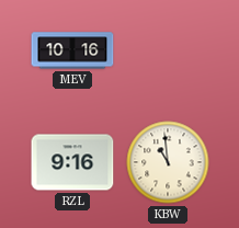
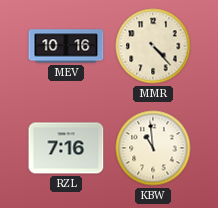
MMR: none -> 4:23 (153, 46)
RZL: 9:16 -> 7:16 (66, 148)
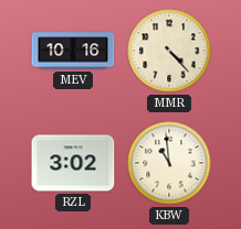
RZL: 7:16 -> 3:02 (73, 163)
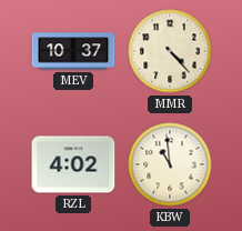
MEV: 10:16 -> 10:37 (73, 51)
RZL: 3:02 -> 4:02 (73, 164)
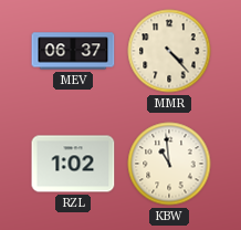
MEV: 10:37 -> 06:37 (73, 51)
RZL: 4:02 -> 1:02 (73, 164)
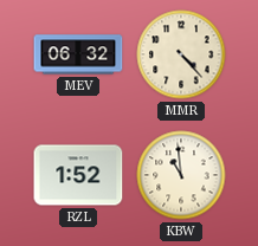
MEV: 06:37 -> 06:32 (78, 54)
RZL: 1:02 -> 1:52 (78, 175)
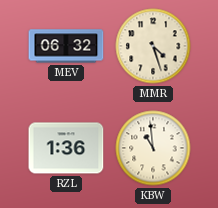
MMR: 4:23 -> 4:27 (153, 46)
RZL: 1:52 -> 1:36 (66, 148)
